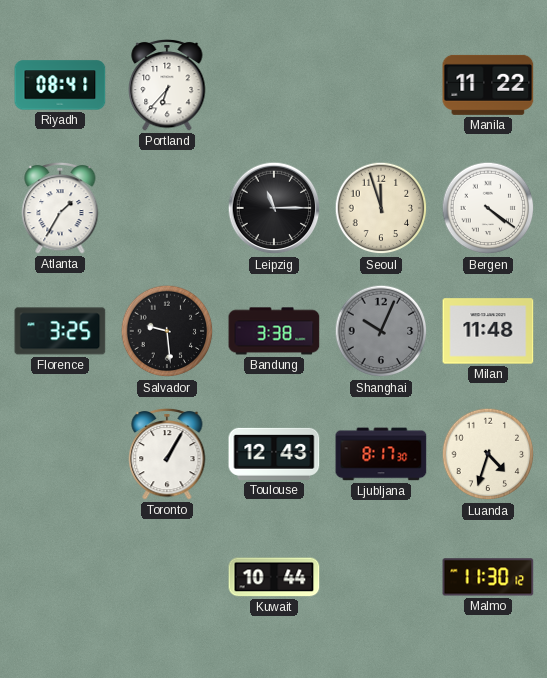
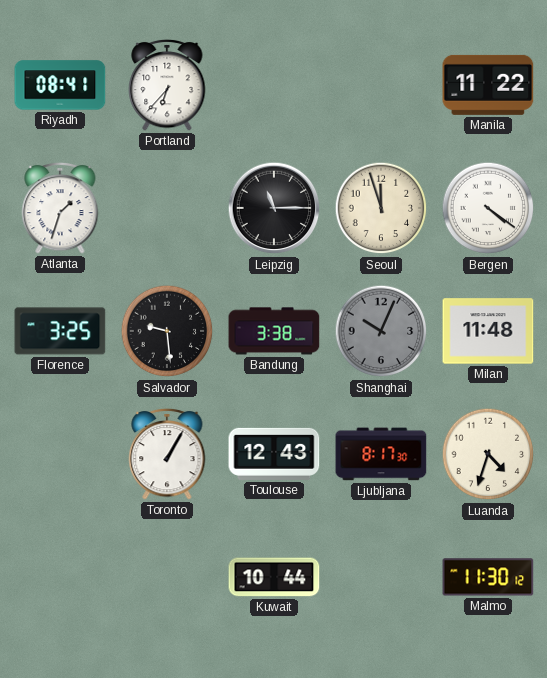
Atlanta: 1:35 -> 1:33 (60, 208)
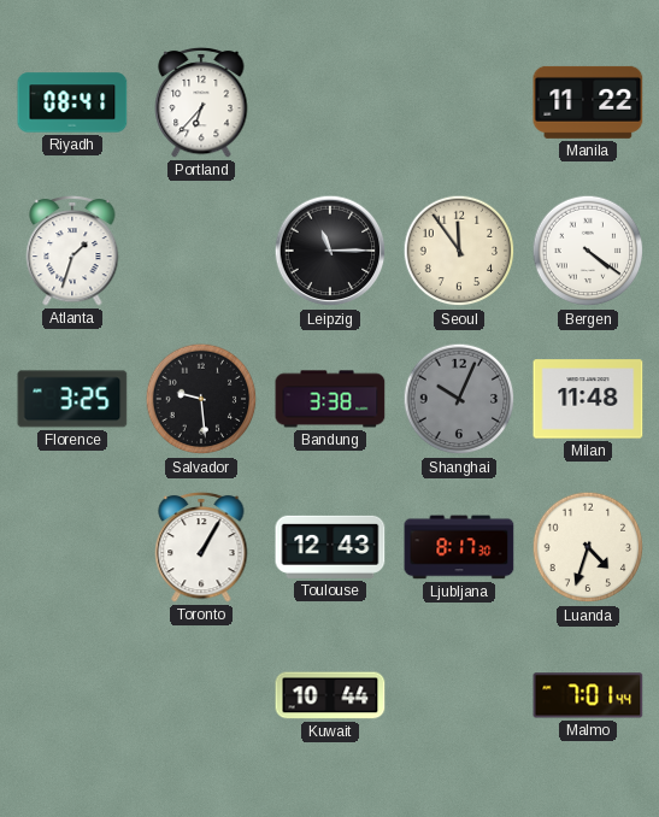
Seoul: 11:57 -> 11:54 (459, 251)
Malmo: 11:30 -> 7:01 (588, 695)
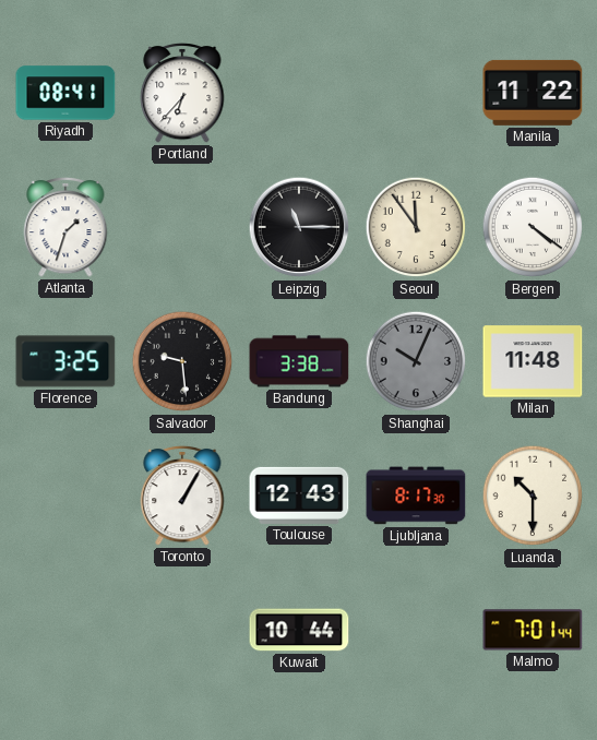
Luanda: 4:33 -> 10:30 (533, 496)
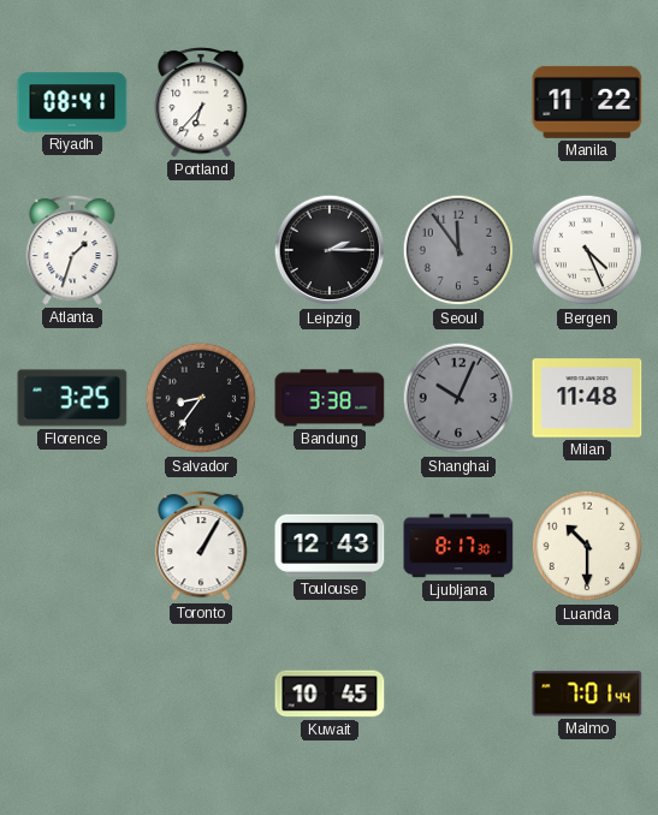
Leipzig: 11:15 -> 2:15 (330, 250)
Seoul dial: cream -> grey (458, 250)
Bergen: 4:21 -> 4:26 (587, 250)
Salvador: 9:29 -> 8:36 (201, 398)
Kuwait: 10:44 -> 10:45 (330, 694)
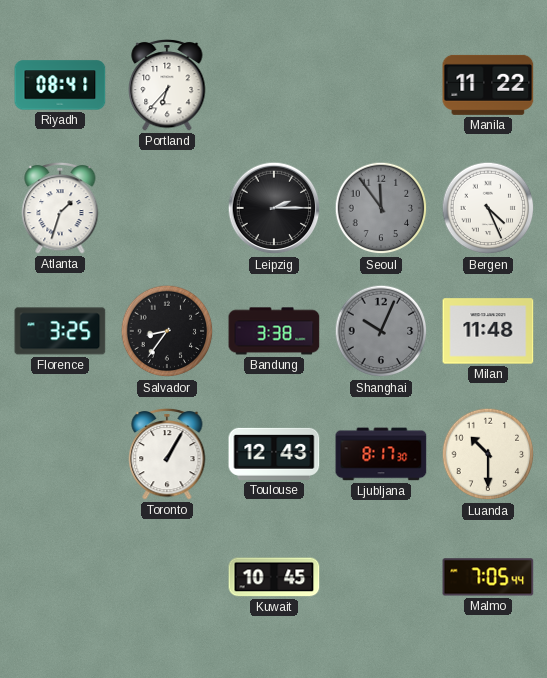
Malmo: 7:01 -> 7:05 (488, 577)
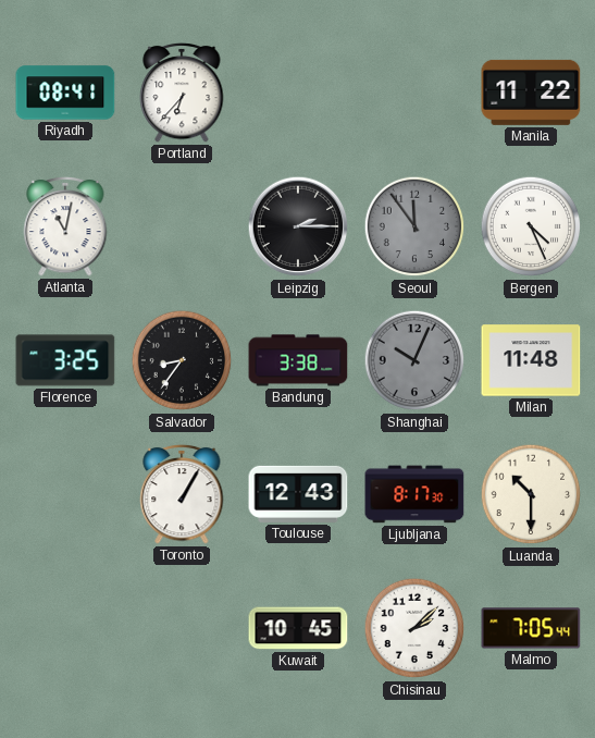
Atlanta: 1:33 -> 11:02 (65, 226)
Chisinau: none -> 2:08 (414, 628)
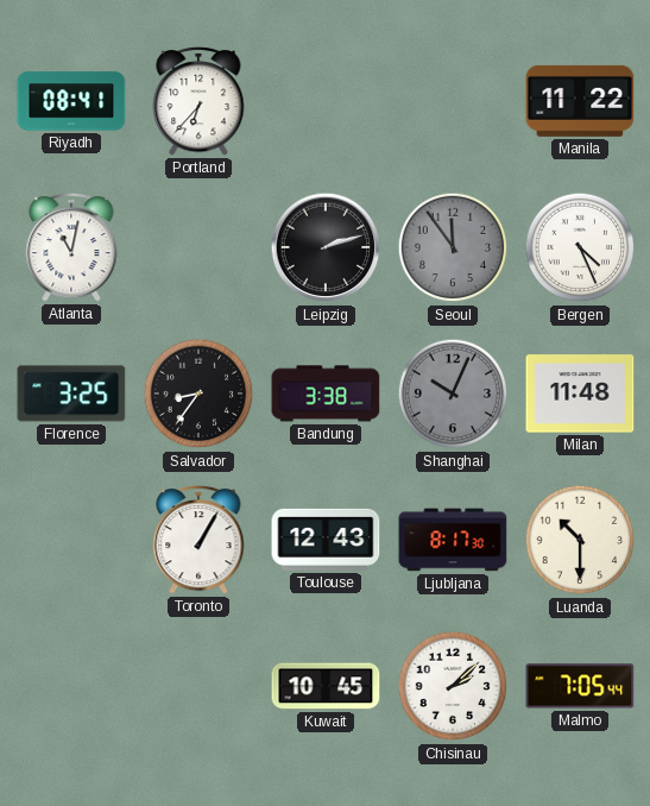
Leipzig: 2:15 -> 2:12 (326, 247)
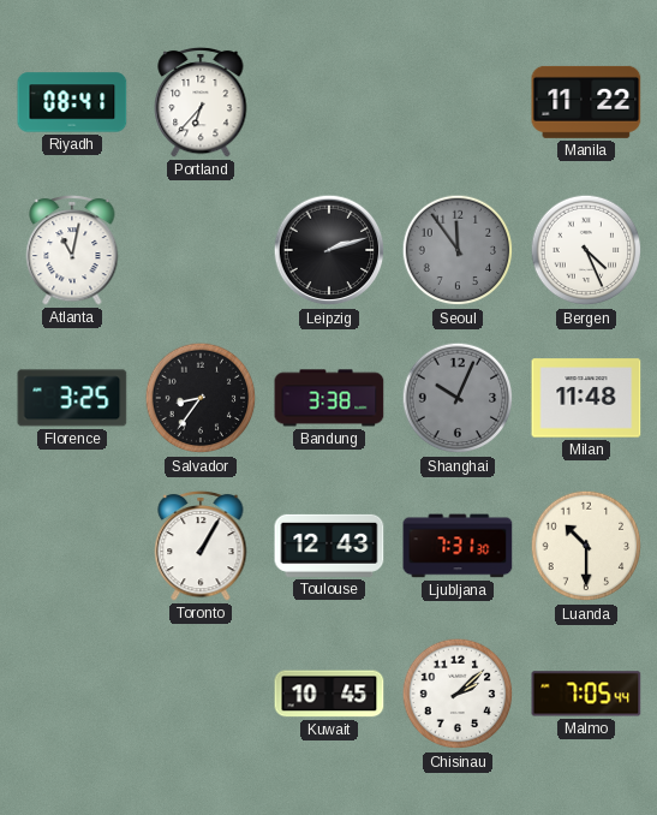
Ljubljana: 8:17 -> 7:31 (458, 546)
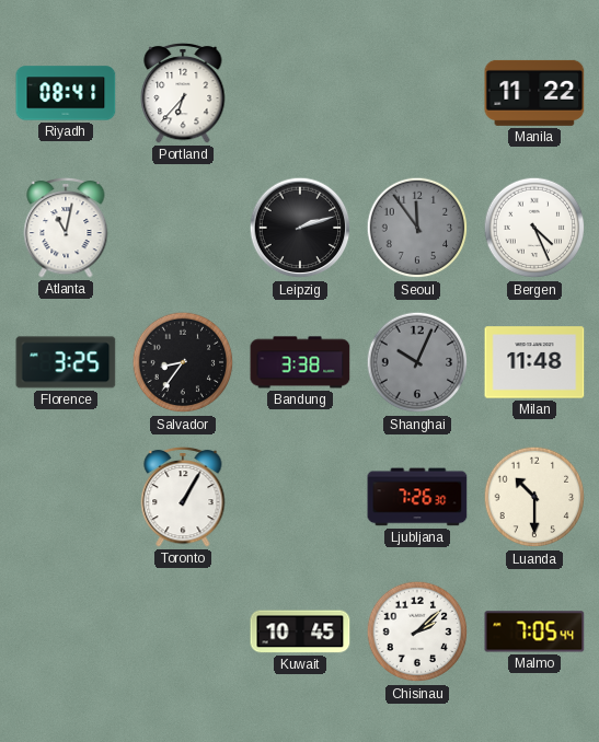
Toulouse: 12:43 -> none (329, 546)
Ljubljana: 7:31 -> 7:26 (417, 497)
